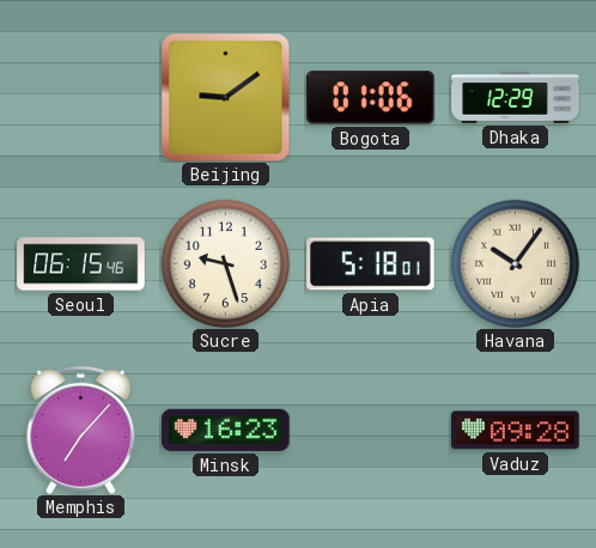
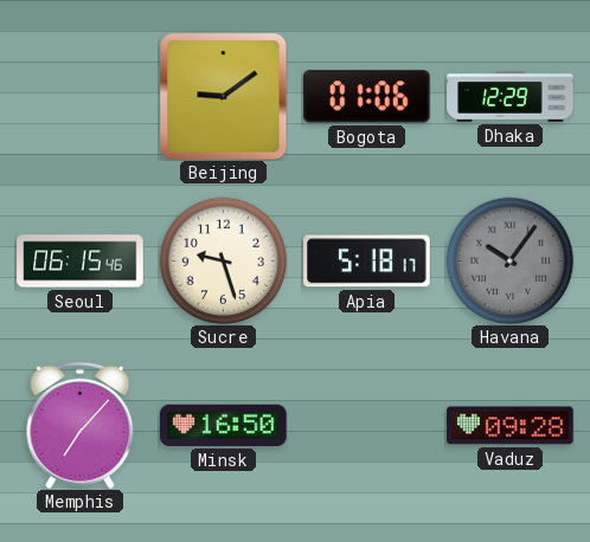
Apia: 5:18:01 -> 5:18:17 (367, 262)
Havana dial: cream -> grey (509, 260)
Minsk: 16:23 -> 16:50 (224, 425)
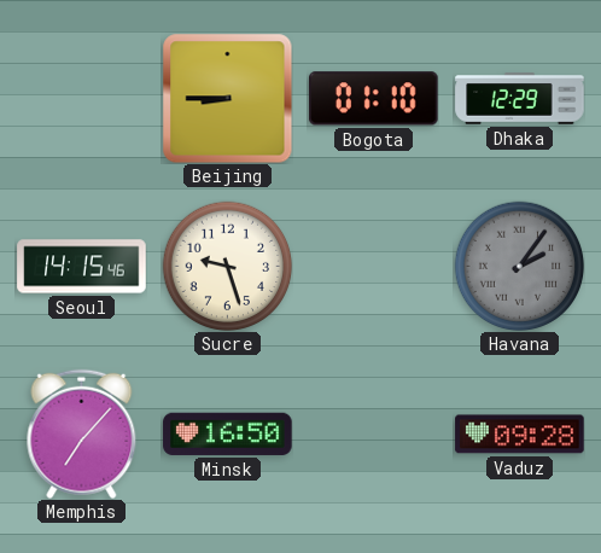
Beijing: 9:09 -> 8:45 (227, 98)
Bogota: 01:06 -> 01:10 (374, 99)
Seoul: 06:15 -> 14:15 (82, 267)
Apia: 5:18 -> none (367, 262)
Havana: 10:06 -> 2:06 (519, 266)
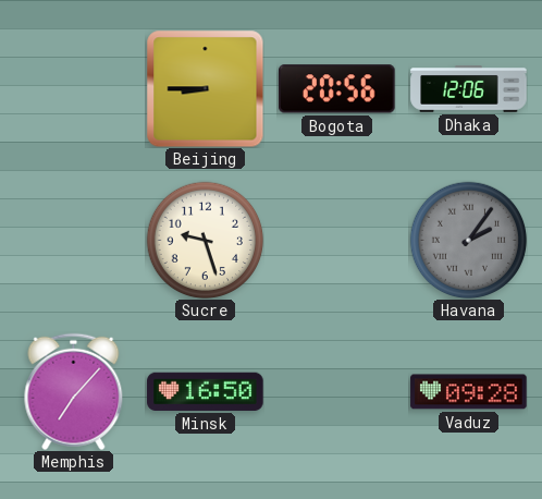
Bogota: 01:10 -> 20:56 (337, 89)
Dhaka: 12:29 -> 12:06 (469, 89)
Seoul: 14:15 -> none (82, 267)
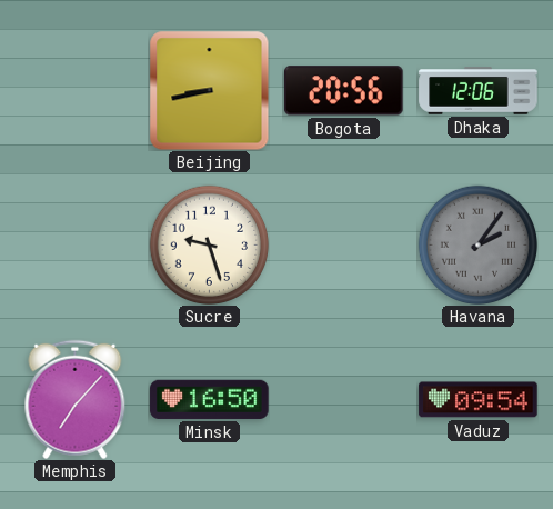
Beijing: 8:45 -> 8:43 (209, 90)
Vaduz: 09:28 -> 09:54 (479, 400)
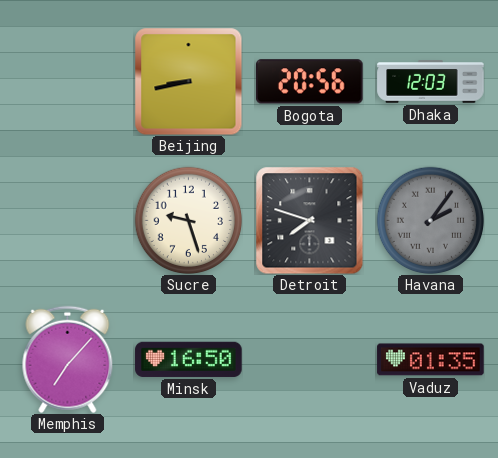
Dhaka: 12:06 -> 12:03 (431, 82)
Detroit: none -> 7:48 (309, 220)
Vaduz: 09:54 -> 01:35 (431, 360)
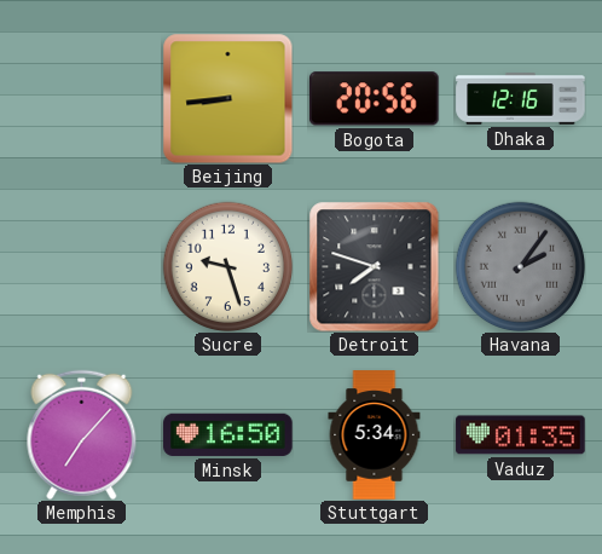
Beijing: 8:43 -> 8:44 (227, 98)
Dhaka: 12:03 -> 12:16 (521, 99)
Stuttgart: none -> 5:34 (375, 435)
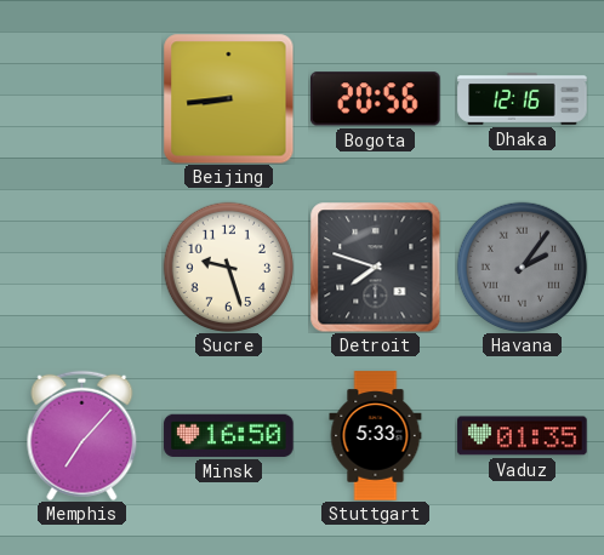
Stuttgart: 5:34 -> 5:33 (376, 436)
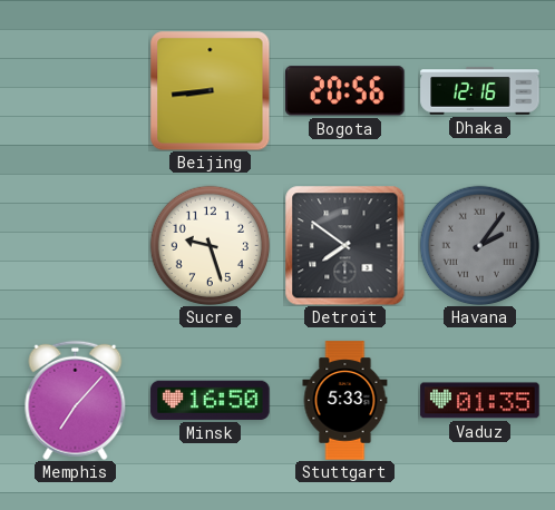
Detroit: 7:48 -> 7:51 (344, 245)
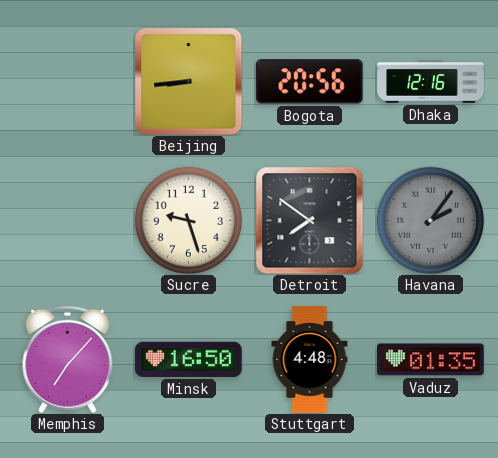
Stuttgart: 5:33 -> 4:48 (310, 360)
